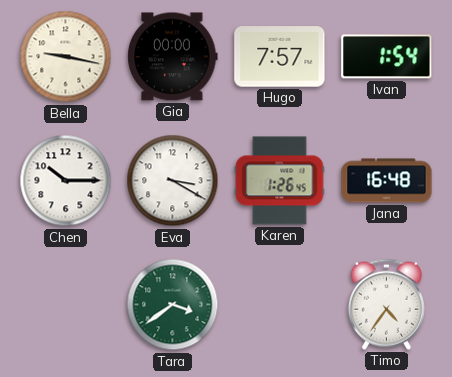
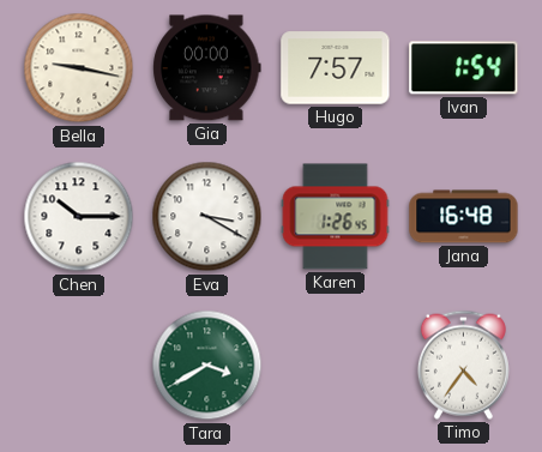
Tara: 3:39 -> 3:40 (207, 366)
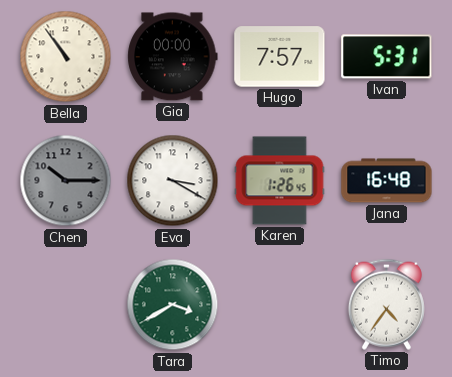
Bella: 9:17 -> 10:54 (66, 57)
Ivan: 1:54 -> 5:31 (387, 57)
Chen dial: white -> grey (66, 181)
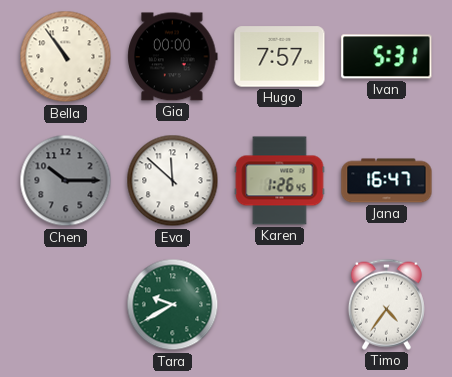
Eva: 3:20 -> 11:52 (173, 181)
Jana: 16:48 -> 16:47 (387, 181)
Tara: 3:40 -> 9:40 (173, 305)
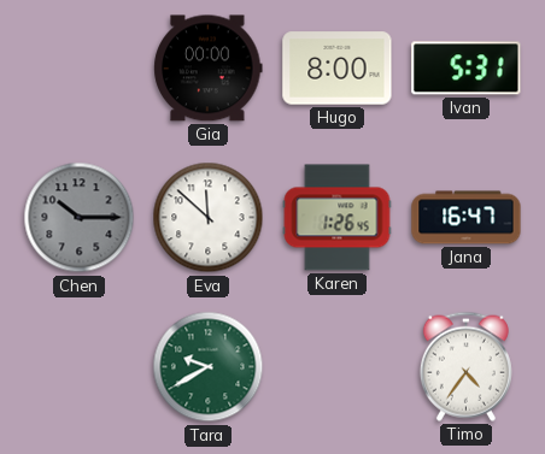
Bella: 10:54 -> none (66, 57)
Hugo: 7:57 -> 8:00 (338, 69)
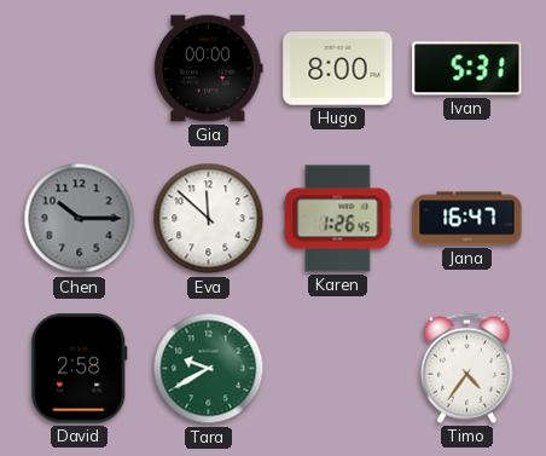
David: none -> 2:58 (80, 369)
